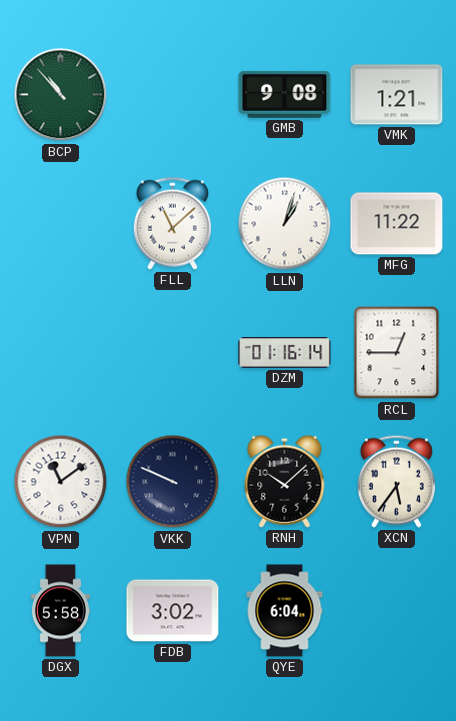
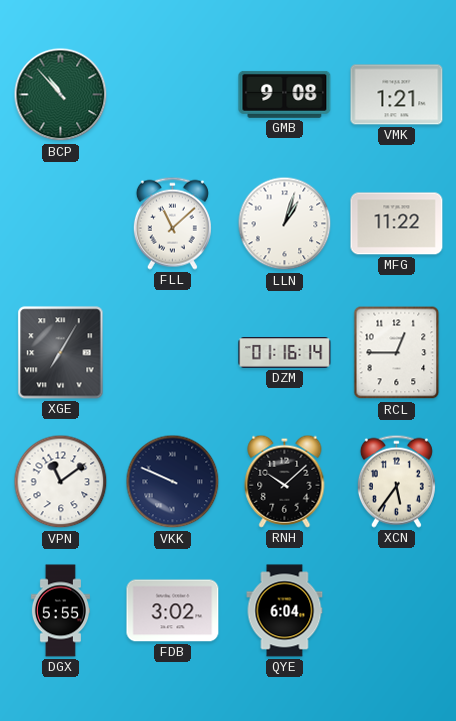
XGE: none -> 7:05 (61, 353)
DGX: 5:58 -> 5:55 (60, 611)
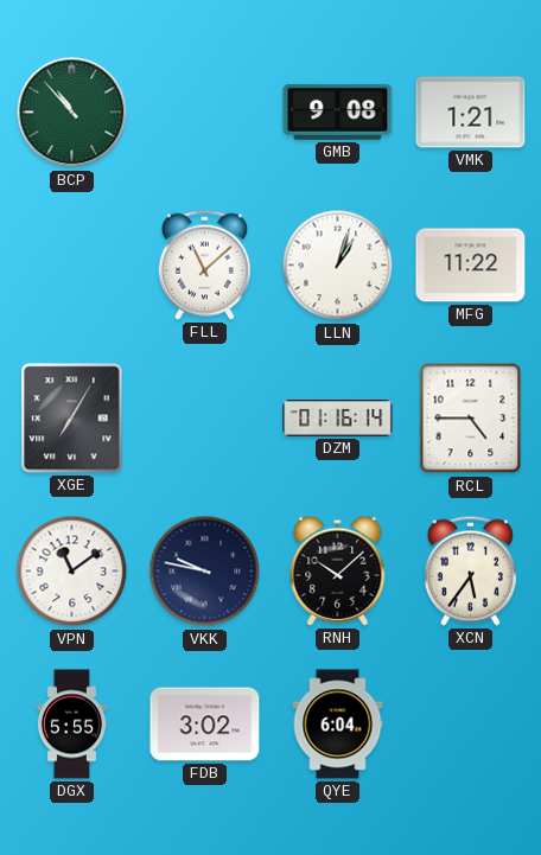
RCL: 12:45 -> 4:45 (471, 419)
VKK: 9:49 -> 9:47 (205, 572)
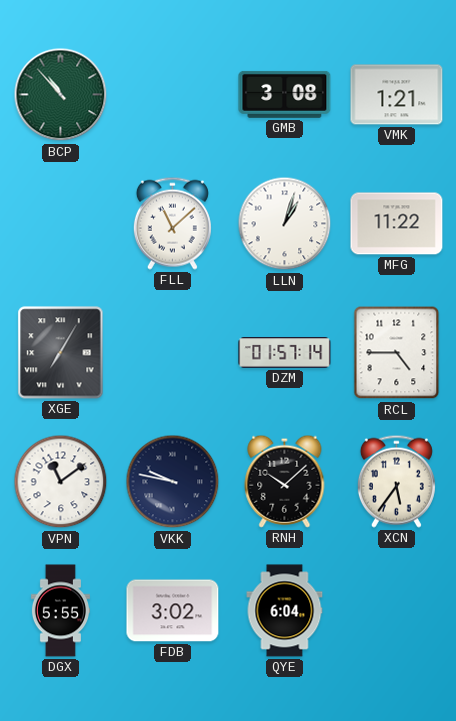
GMB: 9:08 -> 3:08 (285, 94)
DZM: 01:16 -> 01:57 (285, 353)
